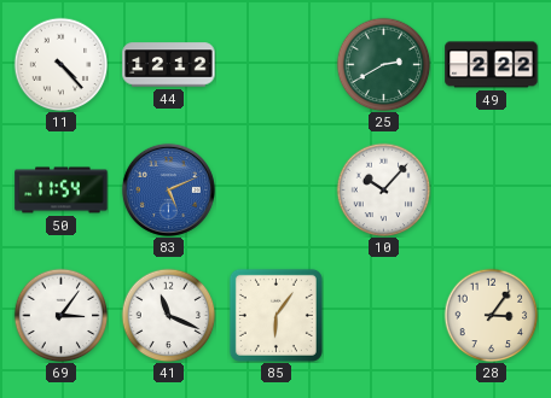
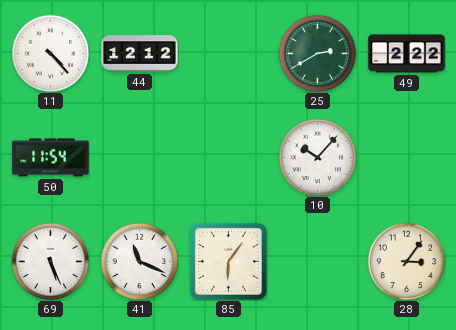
83: 5:11 -> none (168, 189)
69: 3:06 -> 5:26 (50, 261)
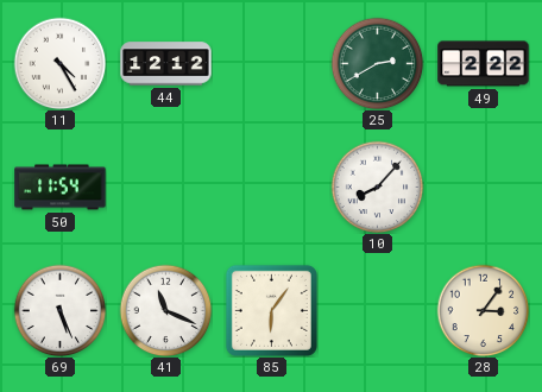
11: 4:23 -> 4:25 (59, 63)
10: 10:07 -> 8:07 (377, 186)
